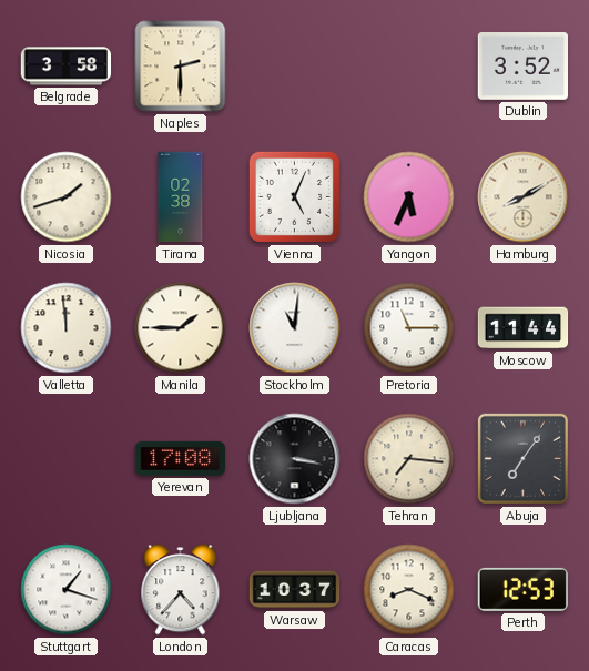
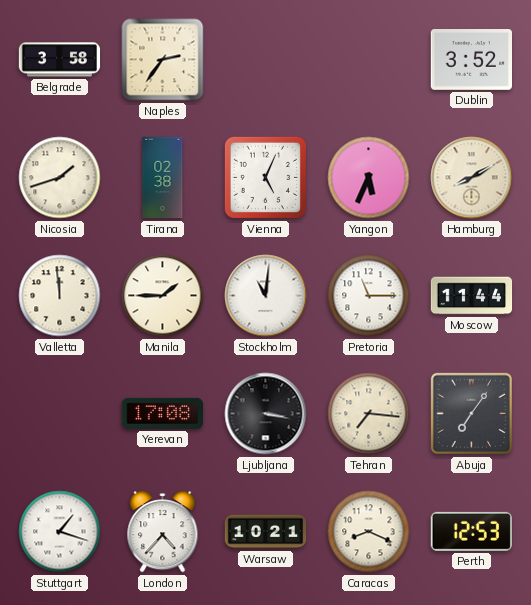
Naples: 2:30 -> 2:36 (163, 60)
Warsaw: 10:37 -> 10:21 (266, 532)
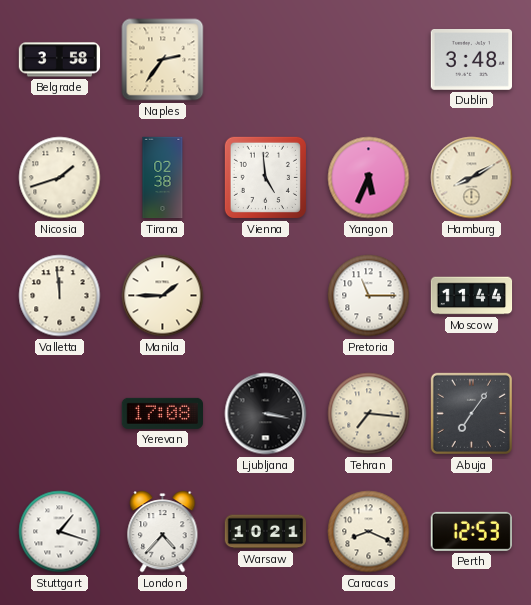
Dublin: 3:52 -> 3:48 (471, 60)
Vienna: 5:04 -> 4:59 (265, 177)
Stockholm: 11:01 -> none (266, 296)
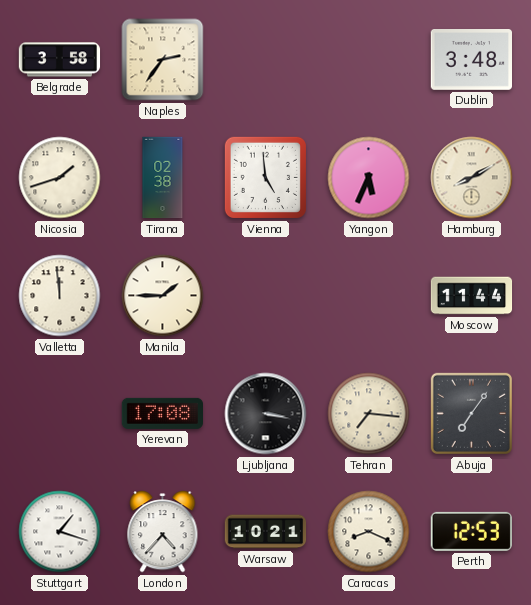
Pretoria: 11:15 -> none (369, 296)
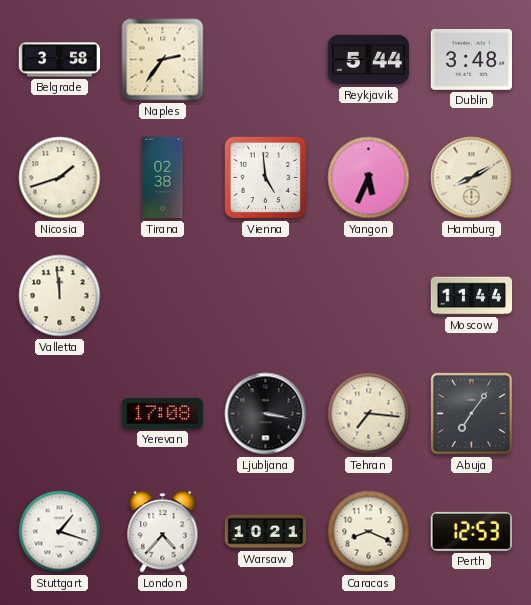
Reykjavik: none -> 5:44 (369, 60)
Manila: 1:45 -> none (163, 296)
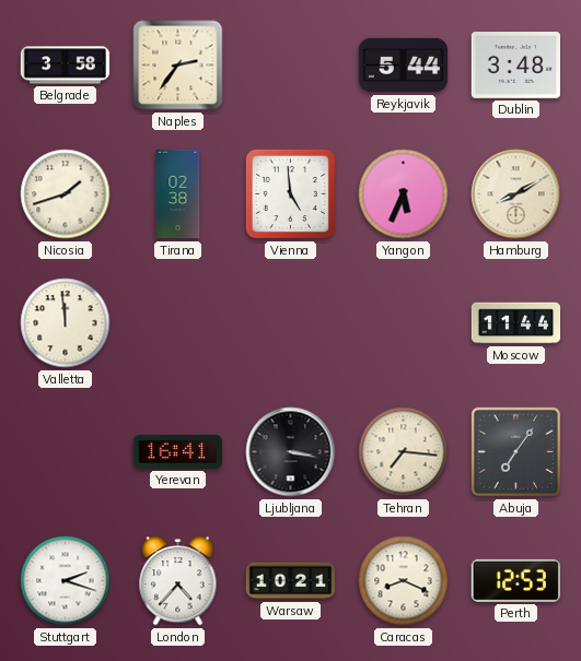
Yerevan: 17:08 -> 16:41 (177, 451)
Stuttgart: 1:18 -> 2:18 (66, 581)
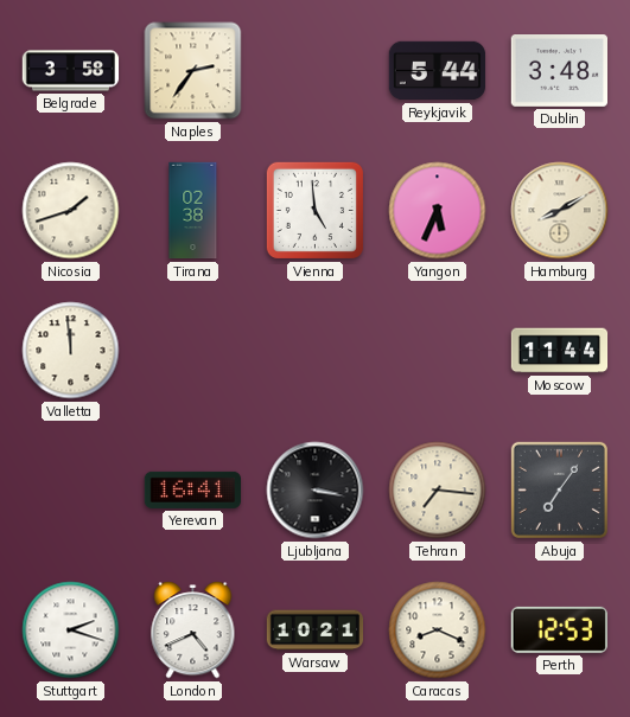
London: 4:37 -> 4:41 (193, 630)
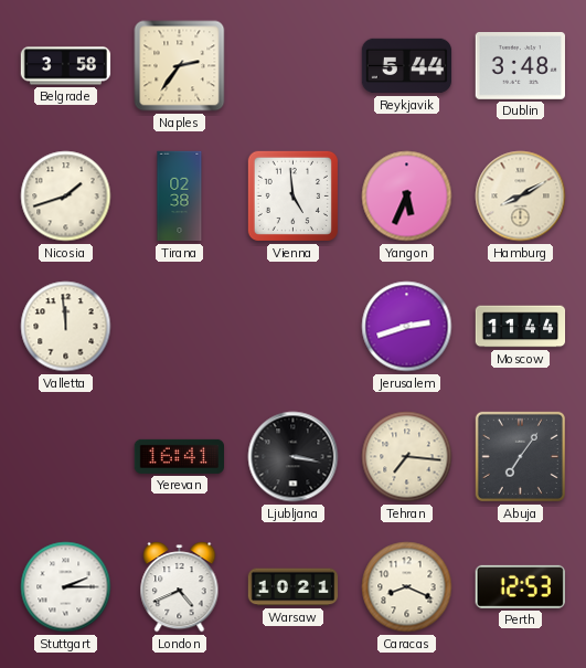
Jerusalem: none -> 2:42 (407, 327)
Stuttgart: 2:18 -> 2:15 (66, 587)
